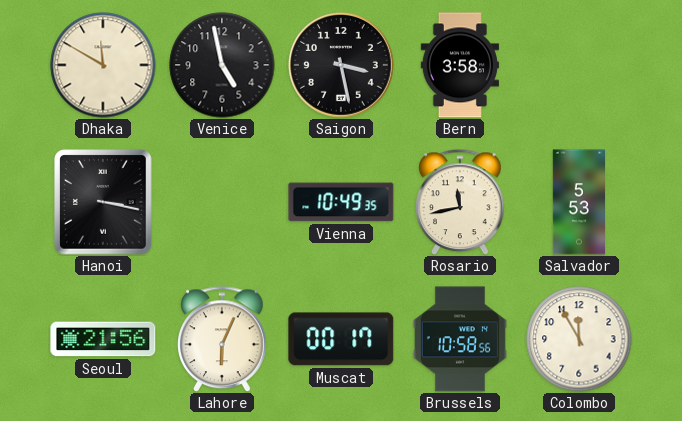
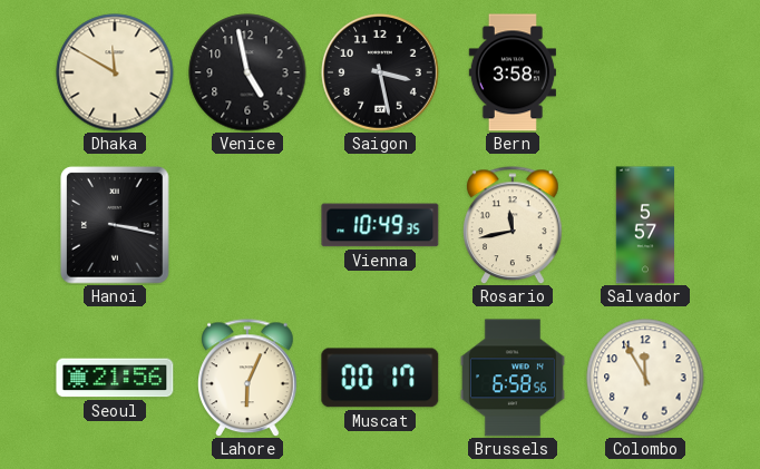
Salvador: 5:53 -> 5:57 (644, 225)
Brussels: 10:58 -> 6:58 (513, 378)
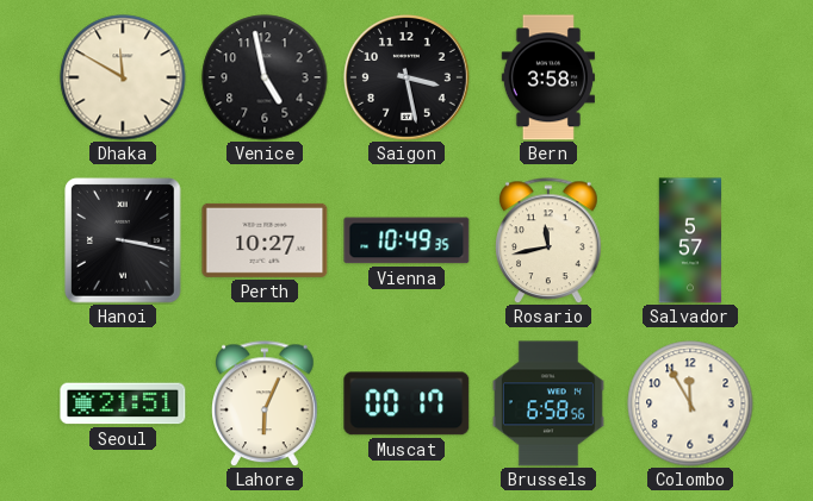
Perth: none -> 10:27 (265, 240)
Seoul: 21:56 -> 21:51 (123, 403)
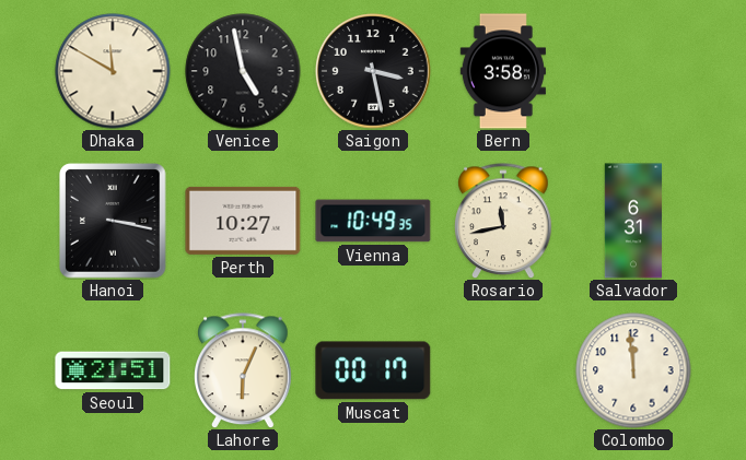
Salvador: 5:57 -> 6:31 (632, 221)
Brussels: 6:58 -> none (548, 403)
Colombo: 11:55 -> 11:59 (633, 370)
